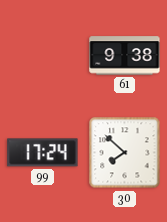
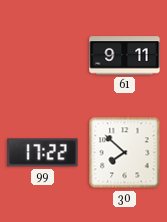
61: 9:38 -> 9:11 (125, 56)
99: 17:24 -> 17:22 (43, 153)
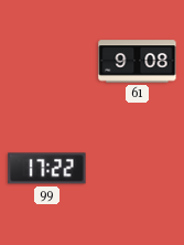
61: 9:11 -> 9:08 (138, 62)
30: 7:52 -> none (125, 153)
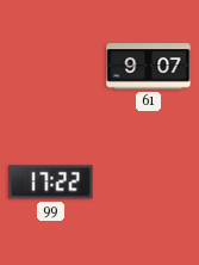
61: 9:08 -> 9:07 (149, 67)
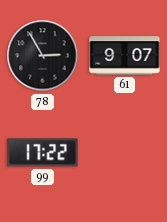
78: none -> 2:55 (43, 56)
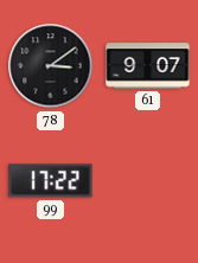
78: 2:55 -> 3:09 (51, 66)
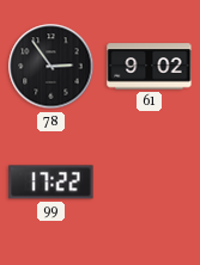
78: 3:09 -> 2:54 (51, 67)
61: 9:07 -> 9:02 (150, 67)
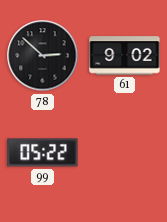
78: 2:54 -> 2:52 (43, 56)
99: 17:22 -> 05:22 (43, 153)
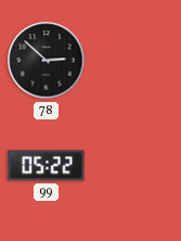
61: 9:02 -> none (125, 56)
